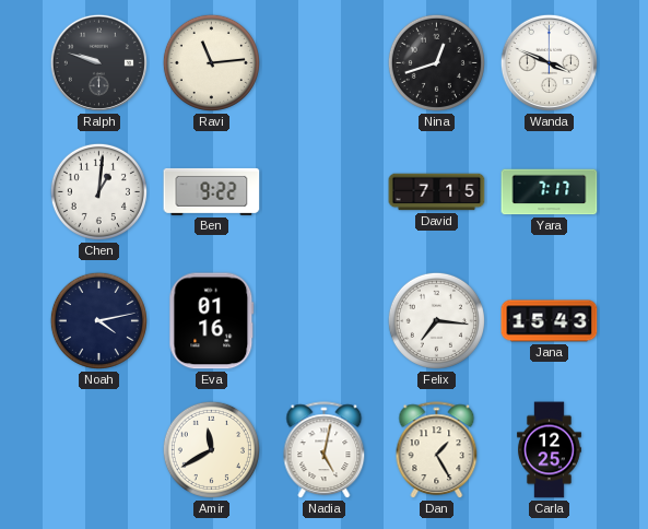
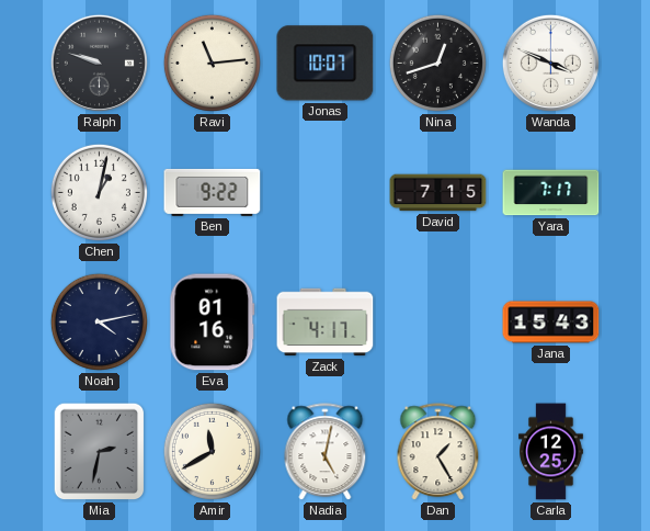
Jonas: none -> 10:07 (326, 64)
Chen: 1:01 -> 1:02 (99, 192)
Zack: none -> 4:17 (326, 323)
Felix: 7:16 -> none (436, 320)
Mia: none -> 2:32 (100, 452)
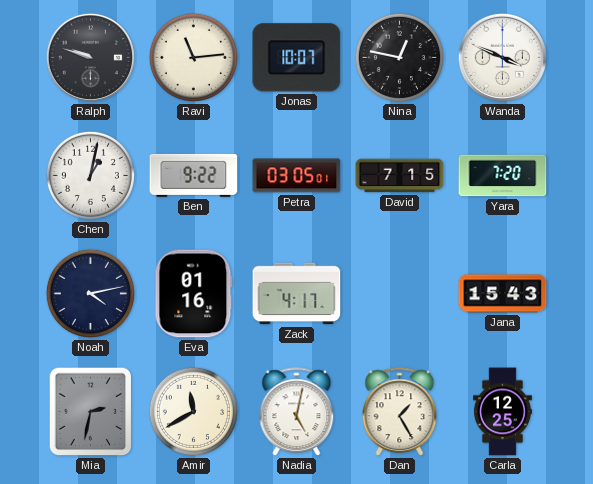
Nina: 12:42 -> 12:47 (399, 57)
Petra: none -> 03:05 (297, 176)
Yara: 7:17 -> 7:20 (503, 176)
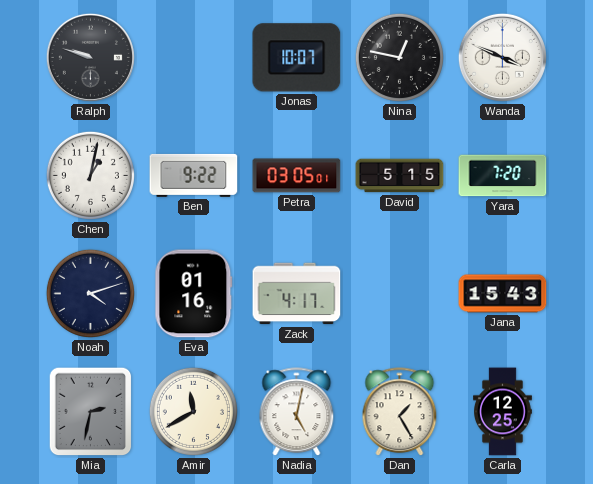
Ravi: 11:14 -> none (193, 57)
David: 7:15 -> 5:15 (400, 176)
Noah: 4:13 -> 4:12 (90, 293)
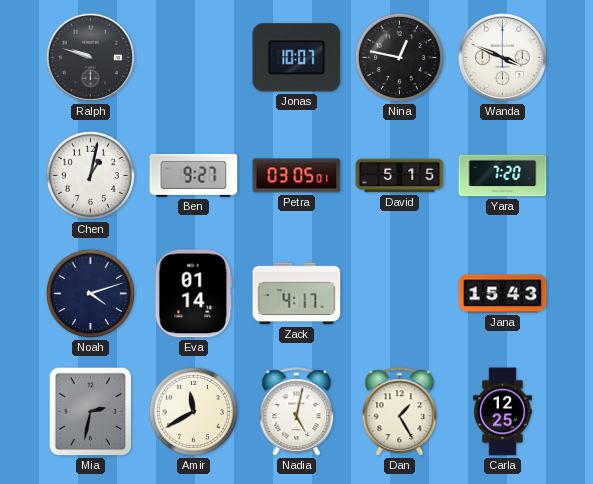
Ben: 9:22 -> 9:27 (194, 175)
Eva: 01:16 -> 01:14 (194, 294)
